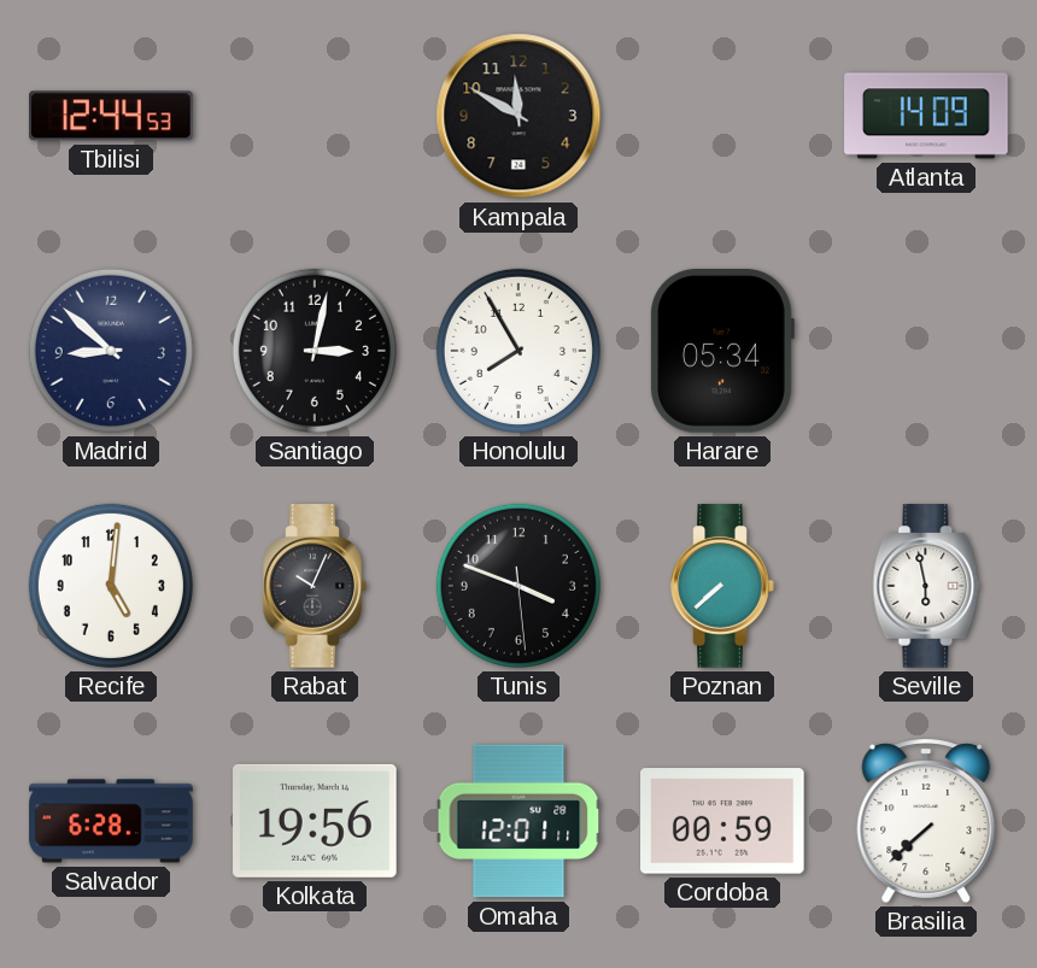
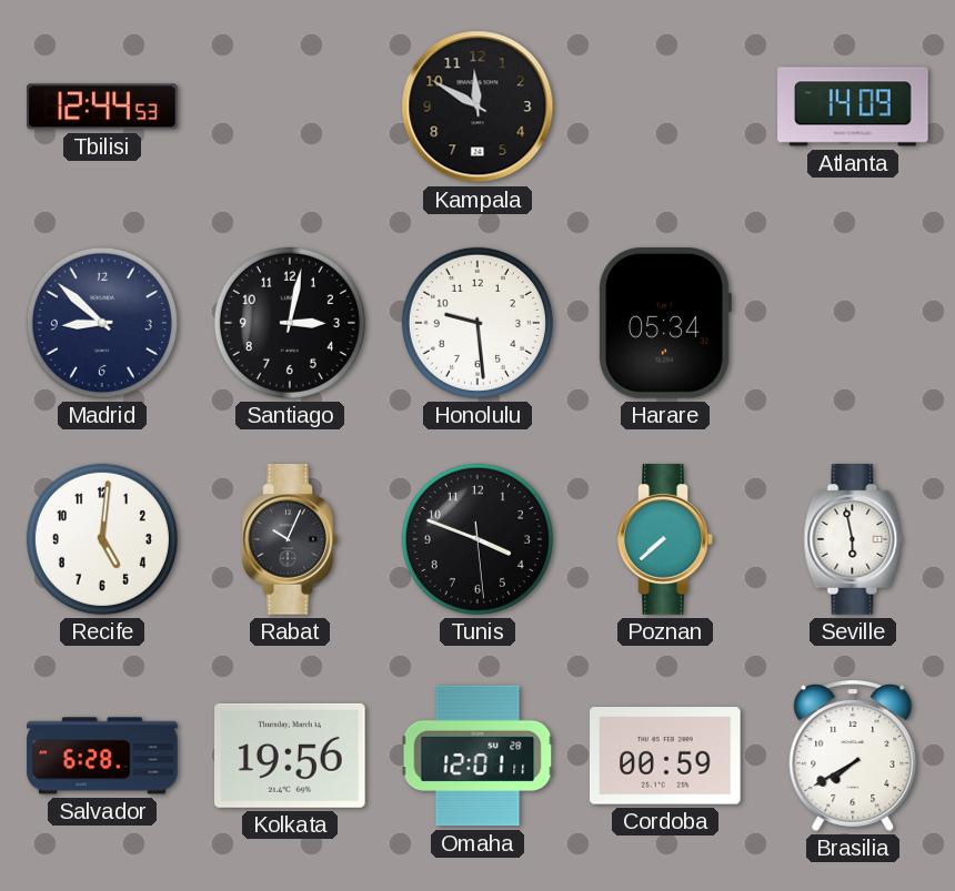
Honolulu: 7:55 -> 9:29 (477, 323)
Brasilia: 7:38 -> 7:40 (853, 756)
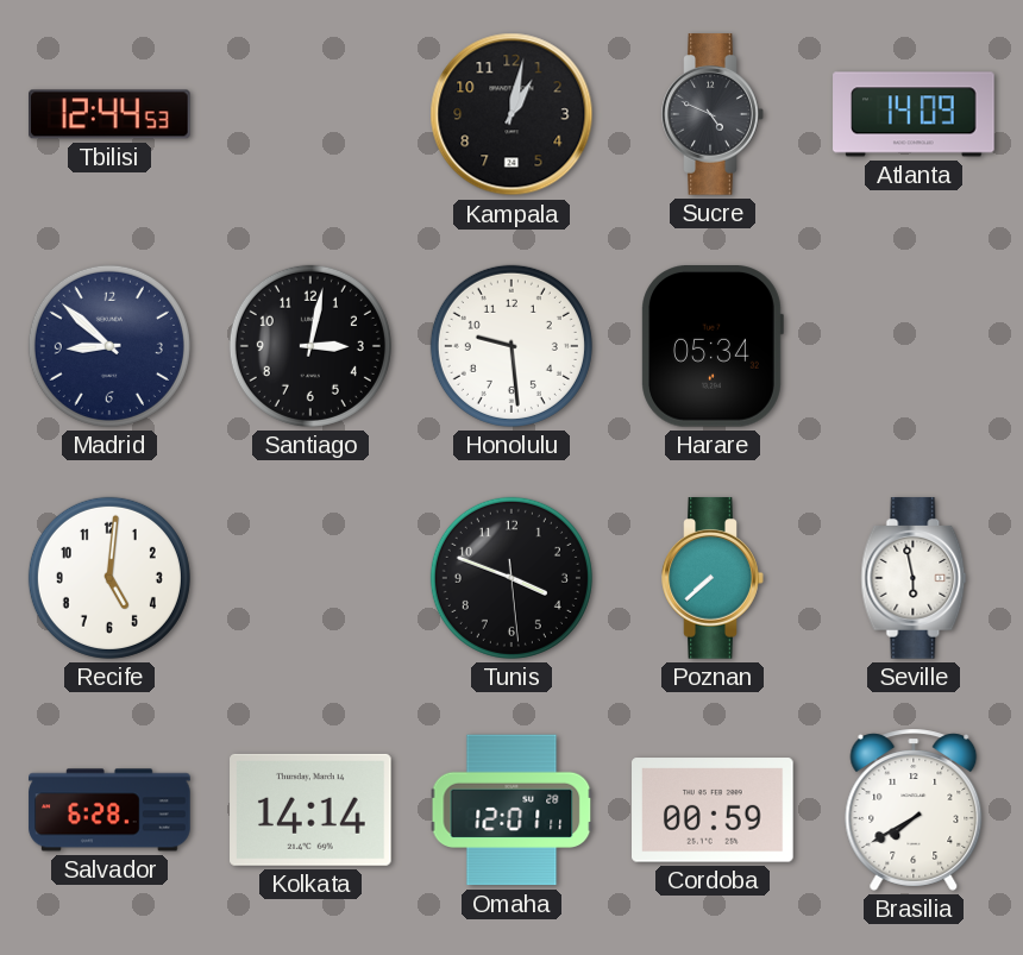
Kampala: 11:50 -> 1:02 (512, 114)
Sucre: none -> 4:49 (713, 114)
Rabat: 10:04 -> none (290, 539)
Kolkata: 19:56 -> 14:14 (312, 810)
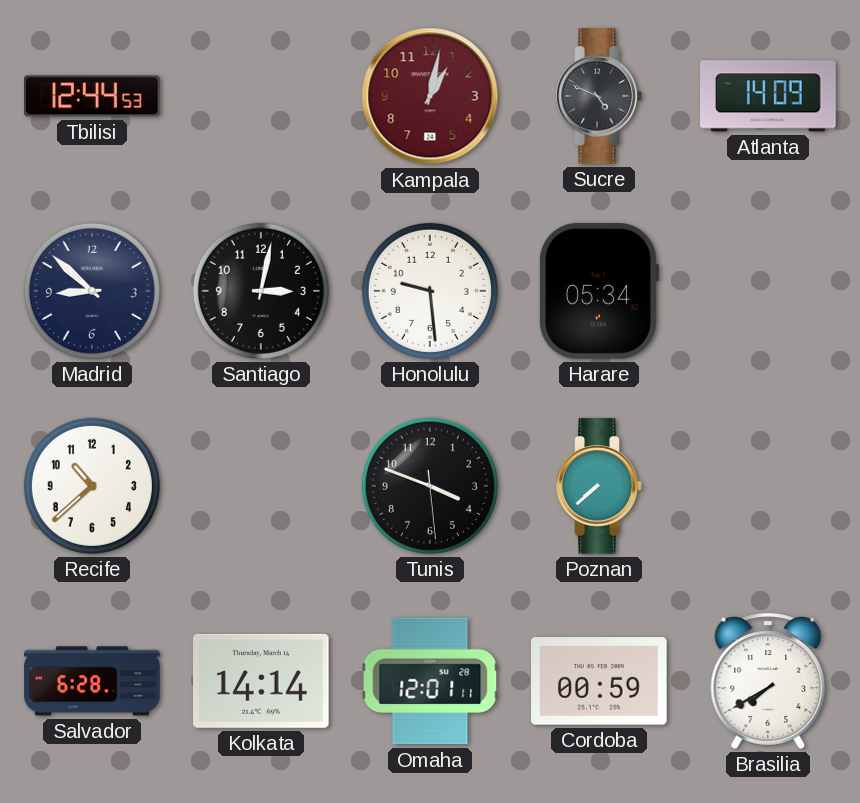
Kampala dial: black -> burgundy (430, 96)
Recife: 5:01 -> 10:38 (92, 486)
Seville: 5:58 -> none (914, 578)
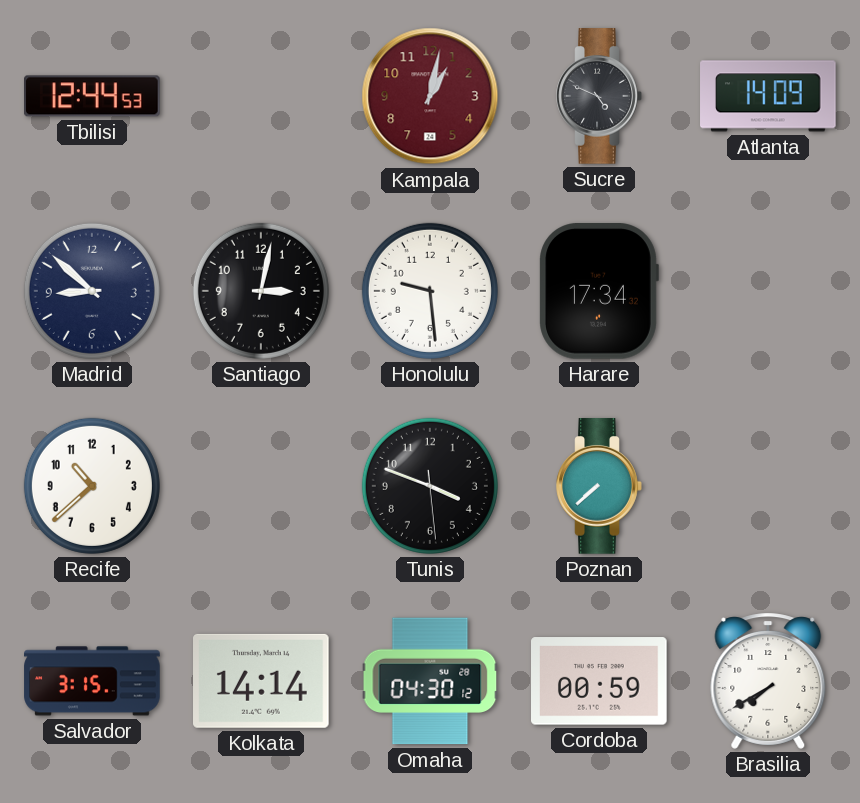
Harare: 05:34 -> 17:34 (599, 292)
Salvador: 6:28 -> 3:15 (92, 681)
Omaha: 12:01 -> 04:30 (430, 681)
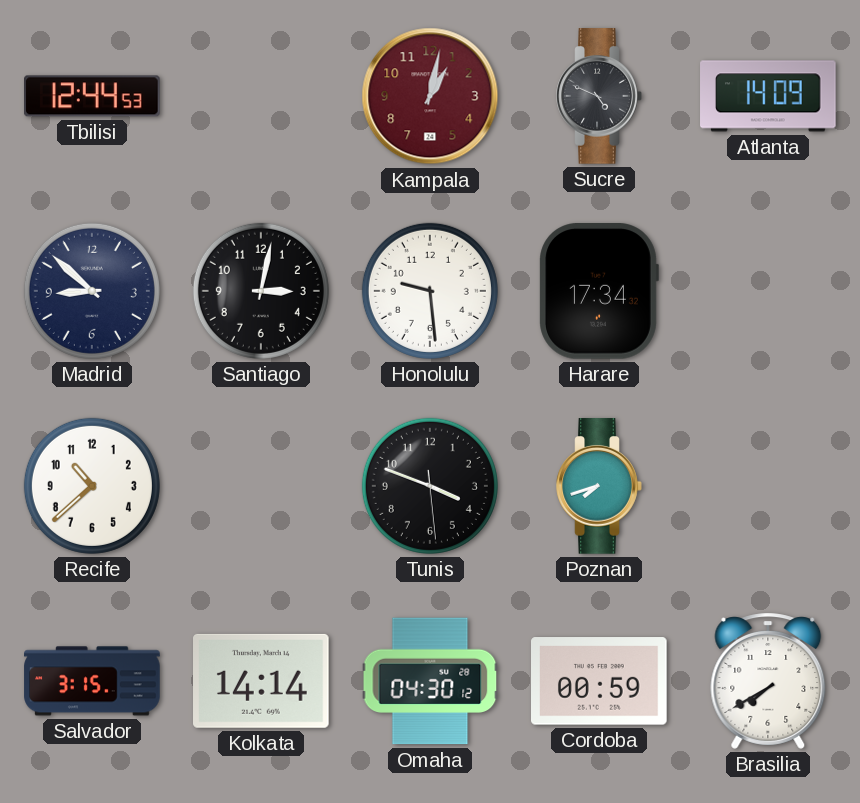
Poznan: 7:38 -> 7:42 (599, 486)
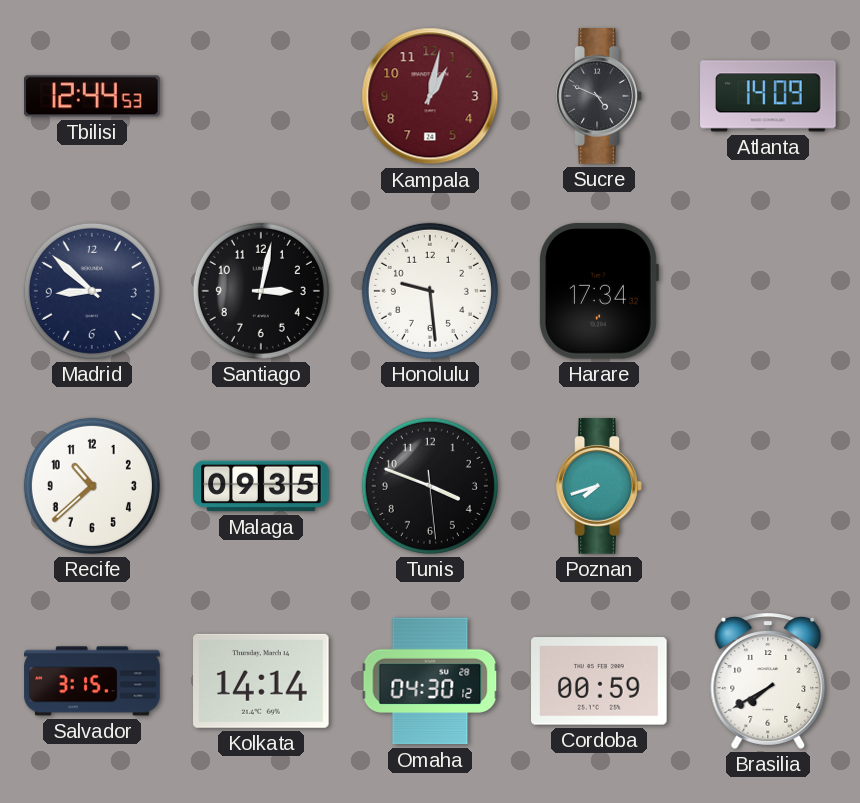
Malaga: none -> 09:35 (261, 486)
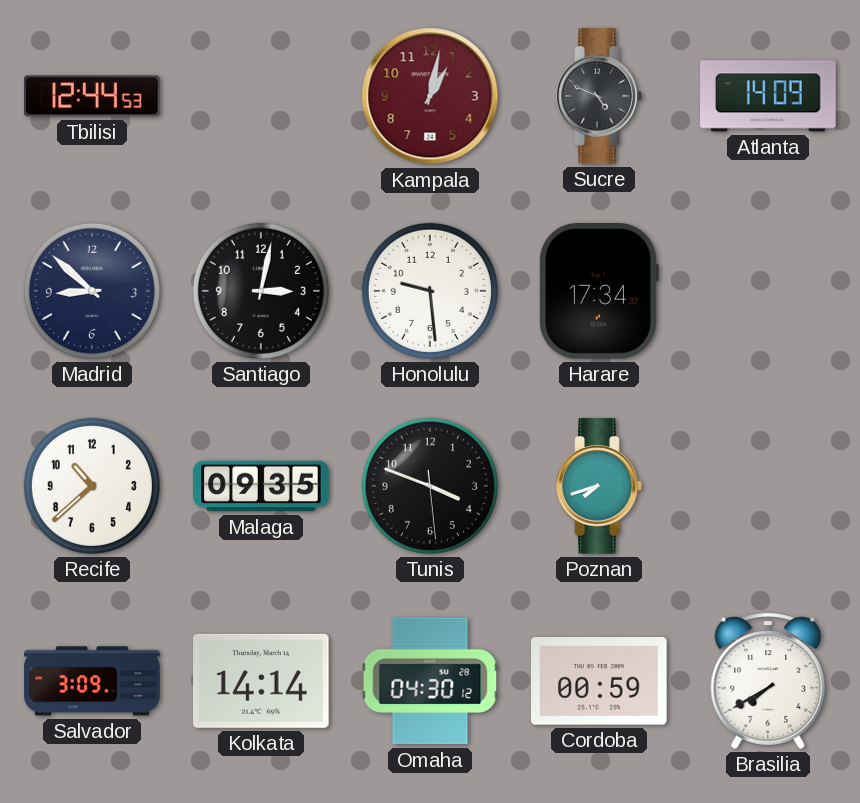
Salvador: 3:15 -> 3:09 (92, 681)
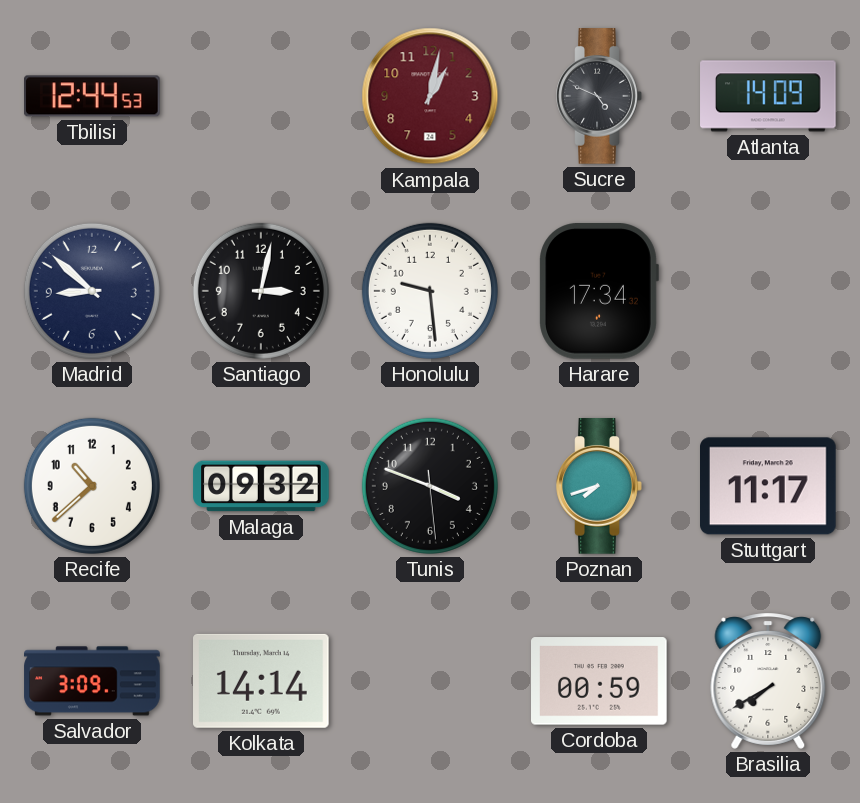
Malaga: 09:35 -> 09:32 (261, 486)
Stuttgart: none -> 11:17 (769, 486)
Omaha: 04:30 -> none (430, 681)
